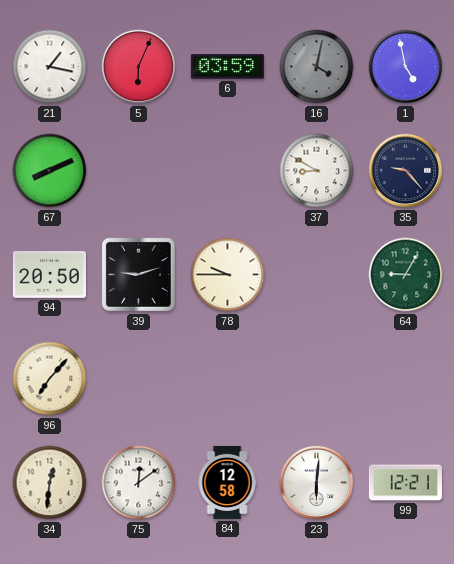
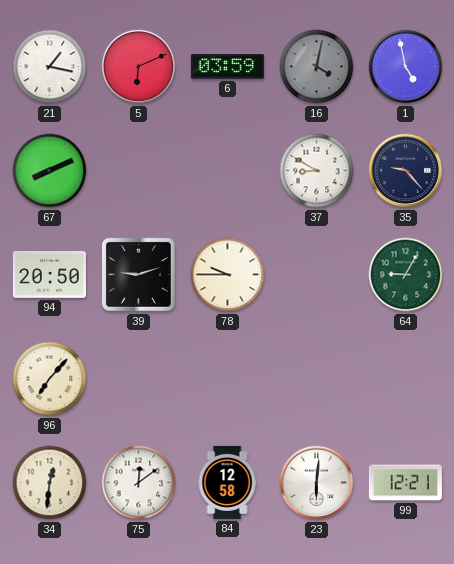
5: 6:04 -> 6:11 (139, 67)
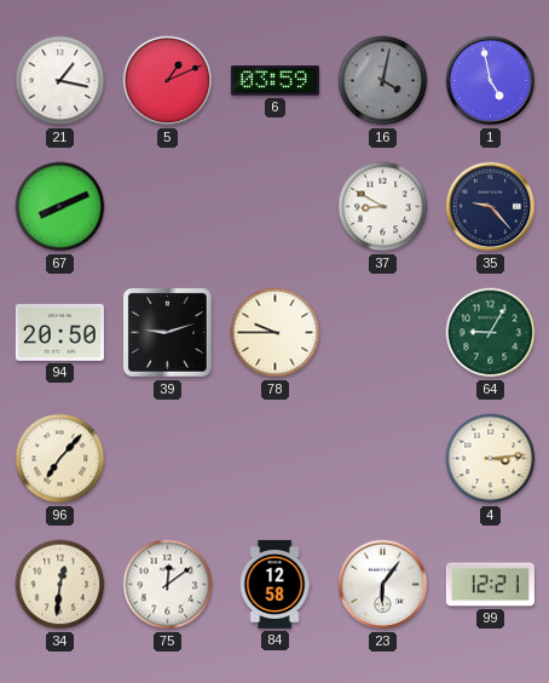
5: 6:11 -> 1:11 (168, 81)
4: none -> 3:14 (491, 459)
23: 6:01 -> 6:06 (383, 585)
